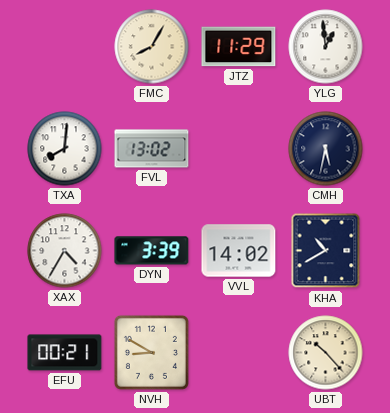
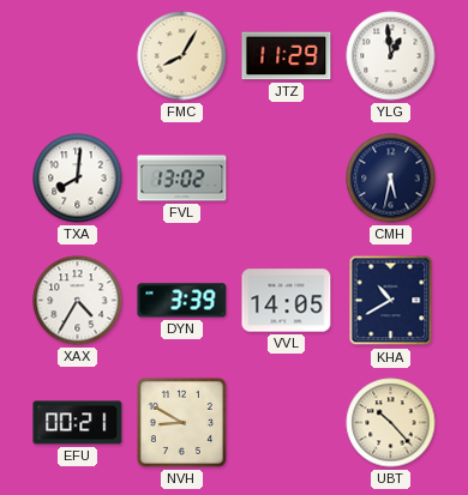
VVL: 14:02 -> 14:05 (287, 301)
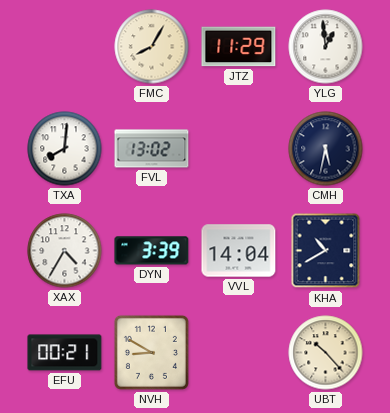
VVL: 14:05 -> 14:04 (239, 251)
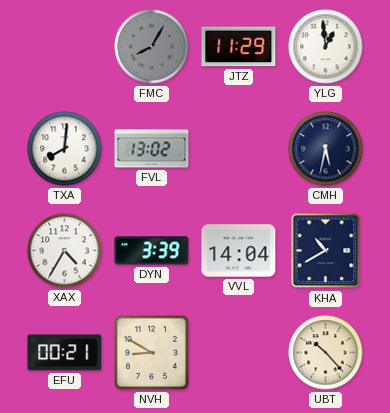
FMC dial: cream -> grey (152, 47)
